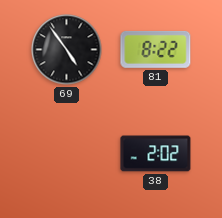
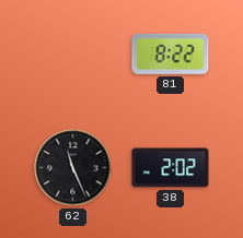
69: 4:54 -> none (67, 50)
62: none -> 11:26 (73, 168)
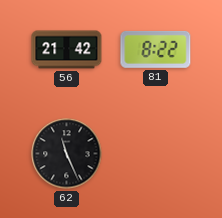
56: none -> 21:42 (67, 50)
38: 2:02 -> none (171, 168)
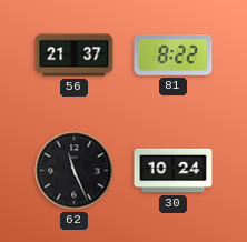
56: 21:42 -> 21:37 (75, 56)
30: none -> 10:24 (174, 171)
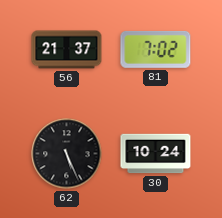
81: 8:22 -> 7:02 (156, 49)
62: 11:26 -> 5:26 (67, 154)
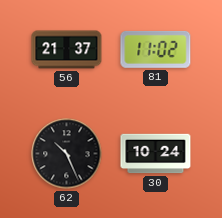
81: 7:02 -> 11:02 (156, 49)
62: 5:26 -> 10:26 (67, 154)
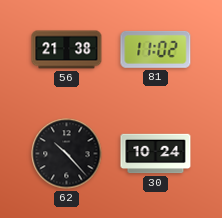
56: 21:37 -> 21:38 (67, 50)
62: 10:26 -> 10:23 (67, 154)
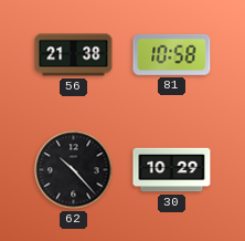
81: 11:02 -> 10:58 (172, 54)
30: 10:24 -> 10:29 (172, 170)
